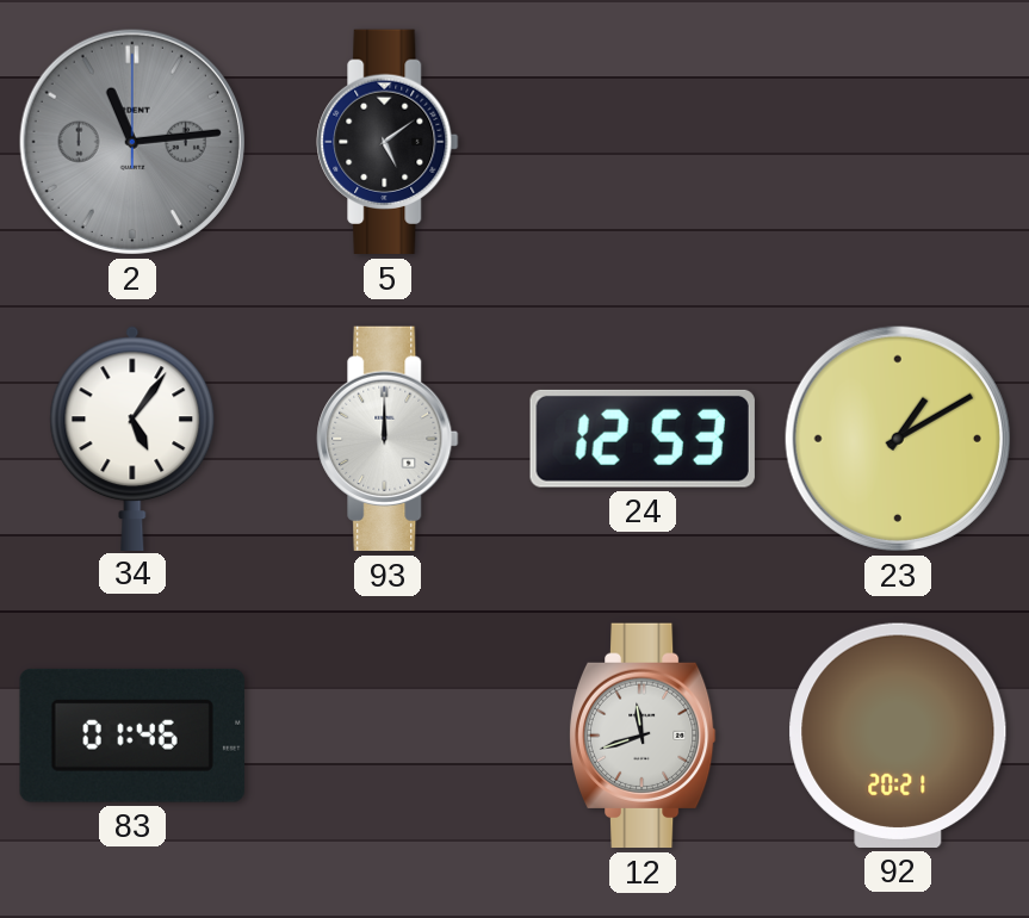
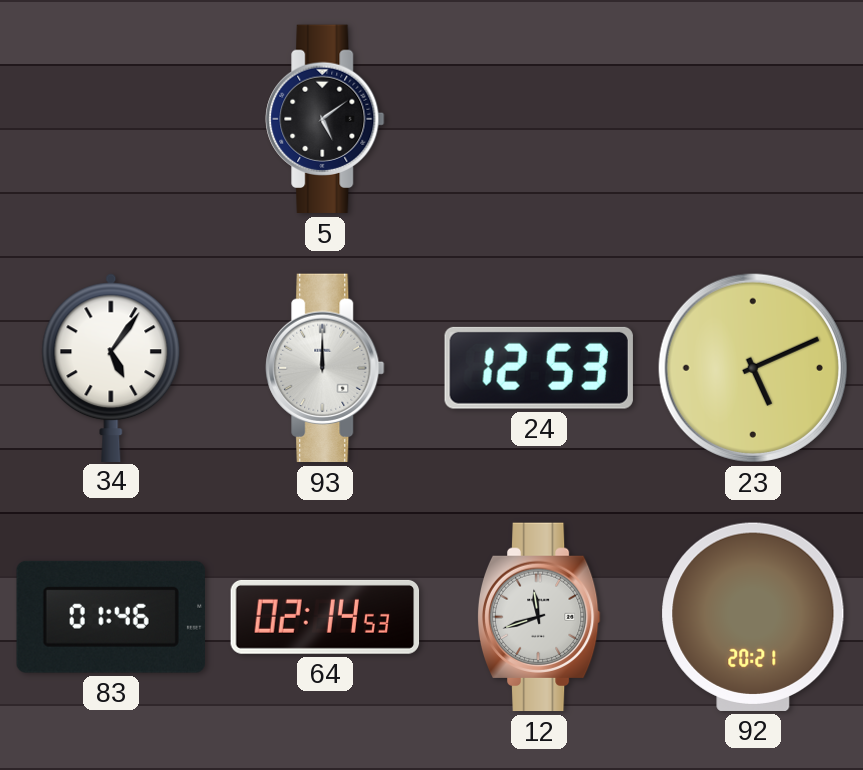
2: 11:14 -> none (132, 142)
23: 1:10 -> 5:11 (753, 368)
64: none -> 02:14 (325, 617)
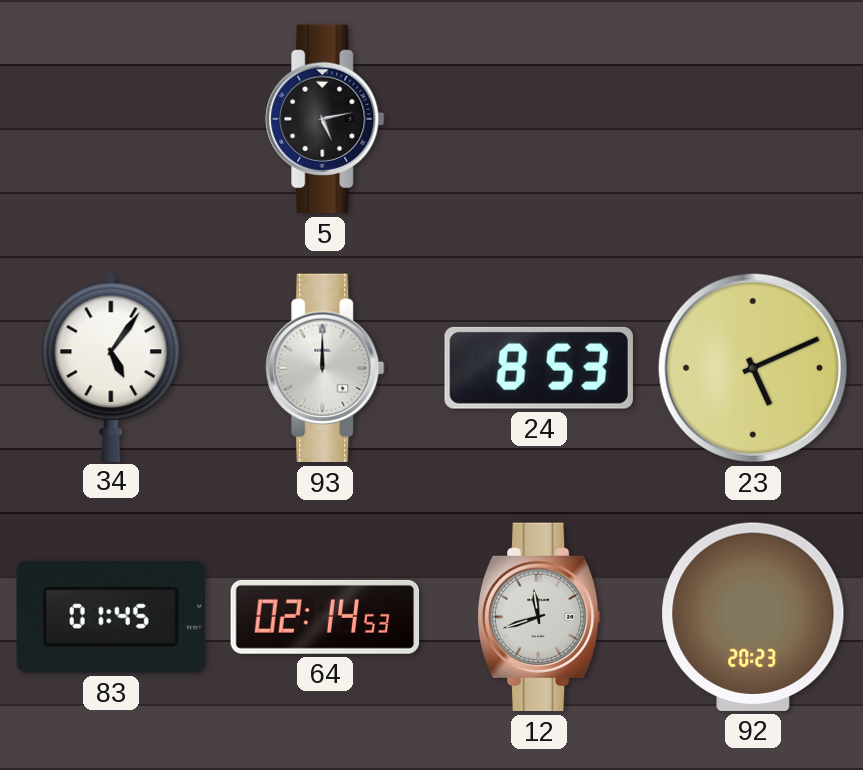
5: 5:09 -> 5:13 (325, 119)
24: 12:53 -> 8:53 (539, 368)
83: 01:46 -> 01:45 (111, 617)
92: 20:21 -> 20:23 (753, 617)
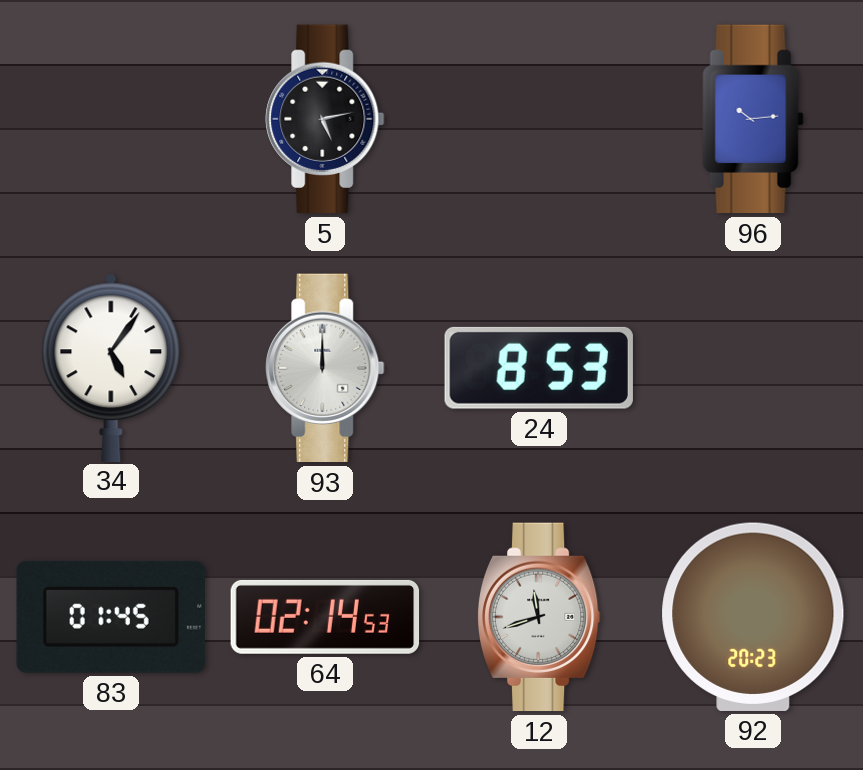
96: none -> 10:14 (753, 119)
23: 5:11 -> none (753, 368)
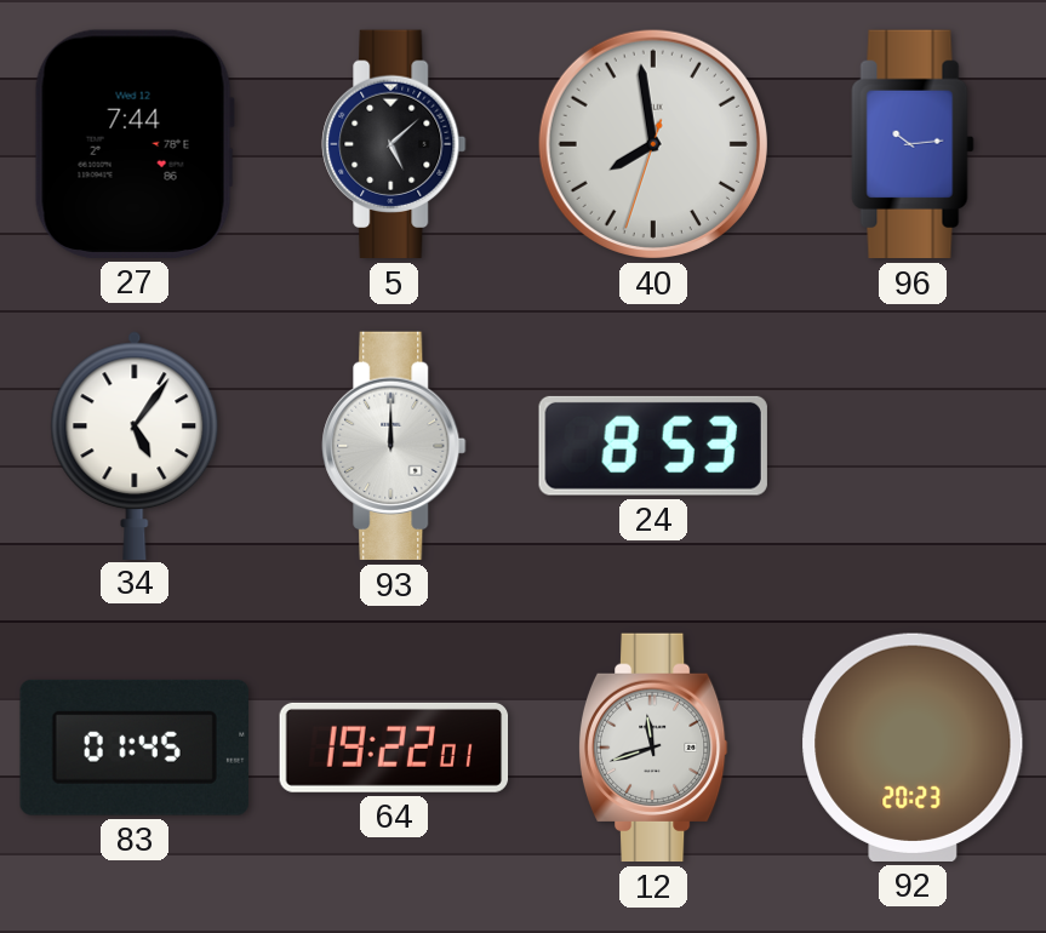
27: none -> 7:44 (135, 144)
5: 5:13 -> 5:08 (394, 144)
40: none -> 7:58 (653, 144)
64: 02:14 -> 19:22 (394, 748)
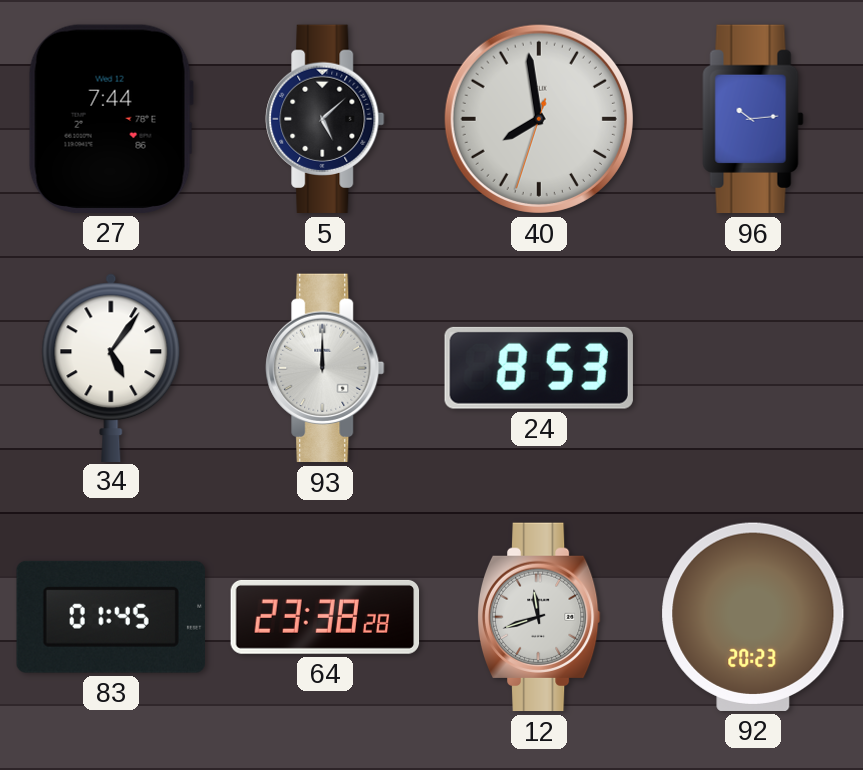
64: 19:22 -> 23:38 (325, 617)
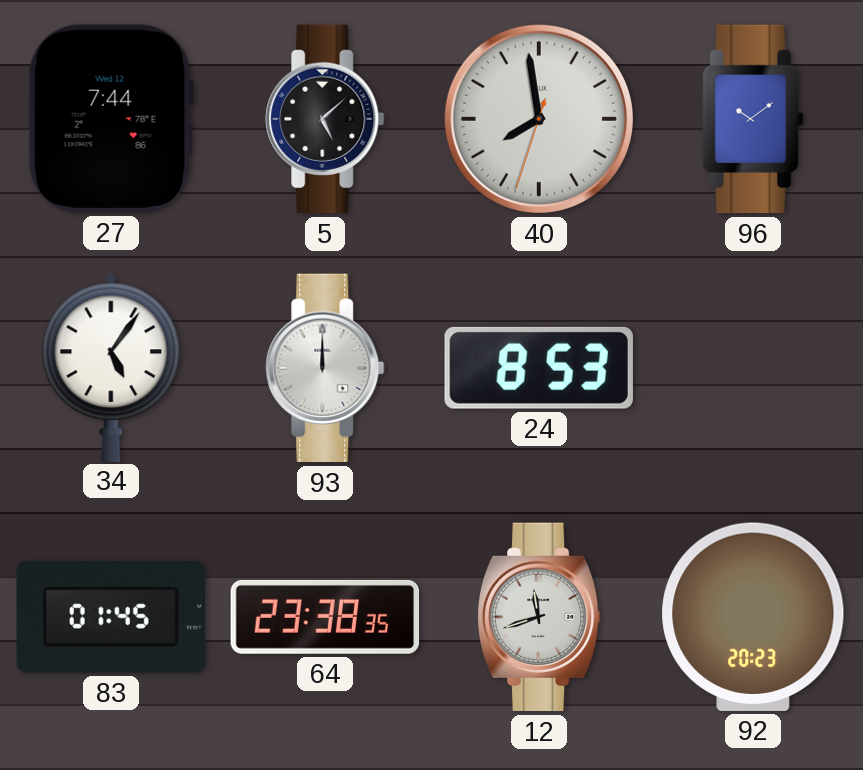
96: 10:14 -> 10:09 (753, 119)
64: 23:38:28 -> 23:38:35 (325, 617)
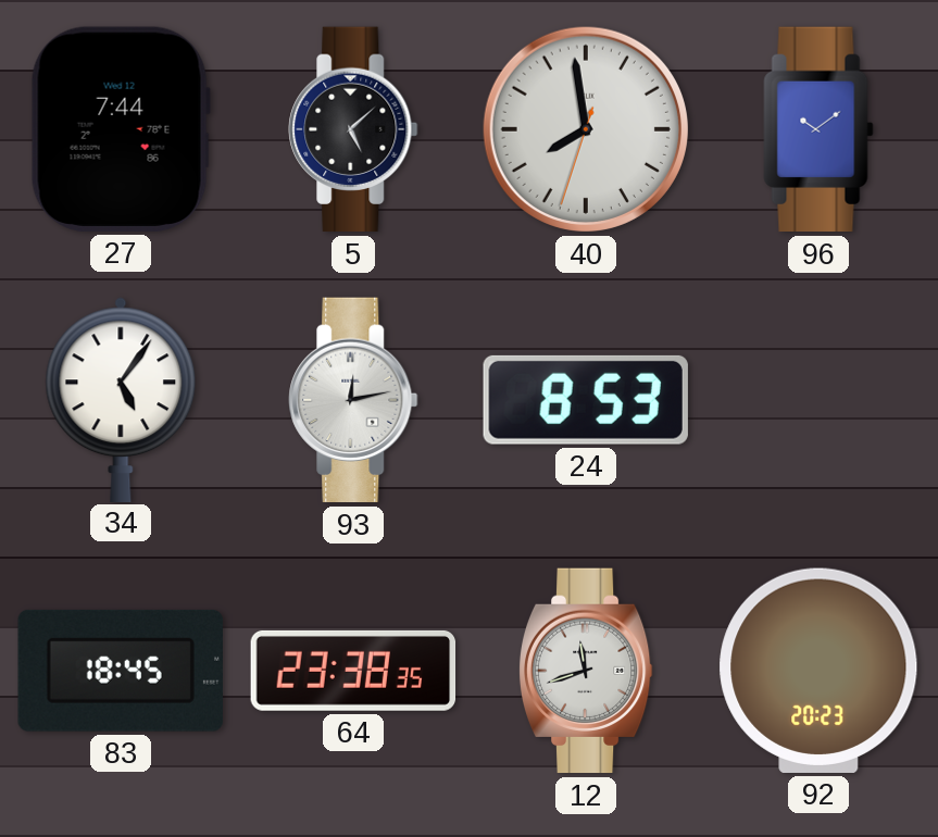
93: 12:00 -> 12:13 (353, 400)
83: 01:45 -> 18:45 (121, 671)
